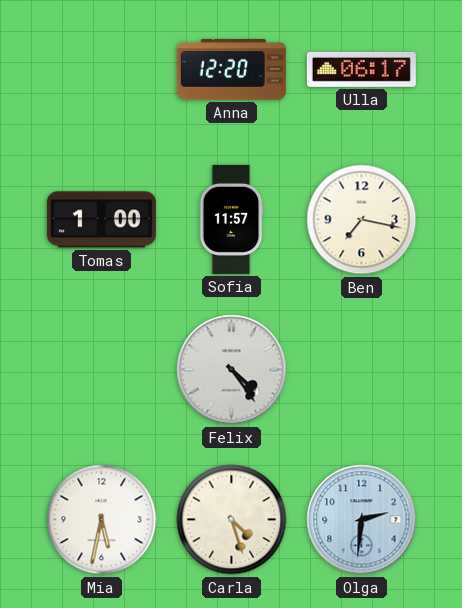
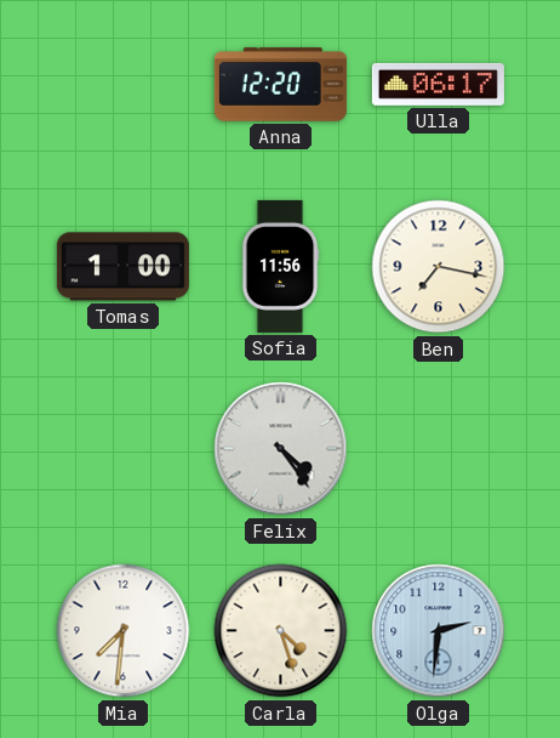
Sofia: 11:57 -> 11:56 (280, 266)
Mia: 5:32 -> 7:31 (124, 631)
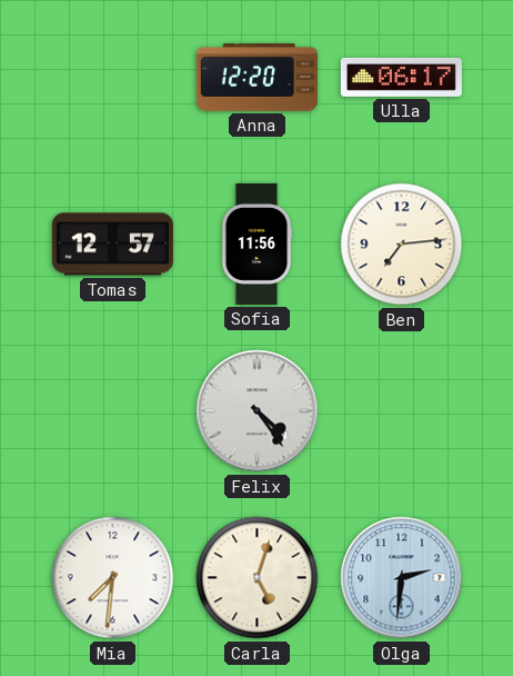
Tomas: 1:00 -> 12:57 (112, 245)
Ben: 7:17 -> 7:14 (402, 245)
Carla: 4:27 -> 5:03 (258, 578)
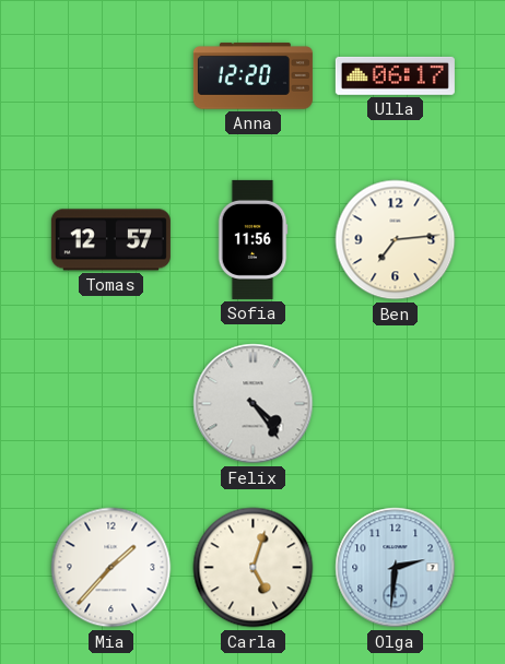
Mia: 7:31 -> 1:37 (111, 568)
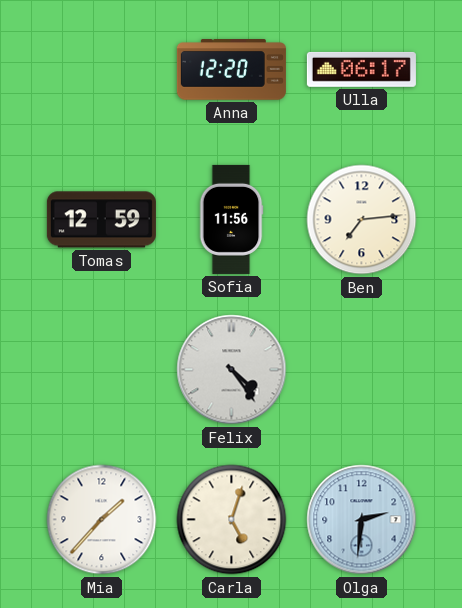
Tomas: 12:57 -> 12:59 (101, 220)
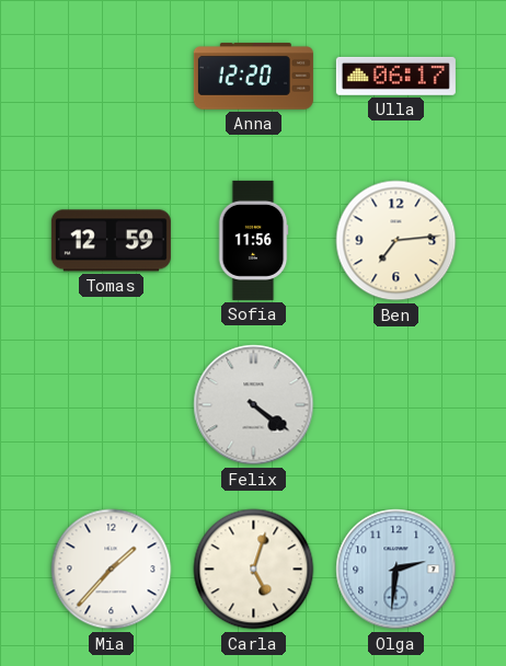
Felix: 4:24 -> 4:21 (254, 405)
